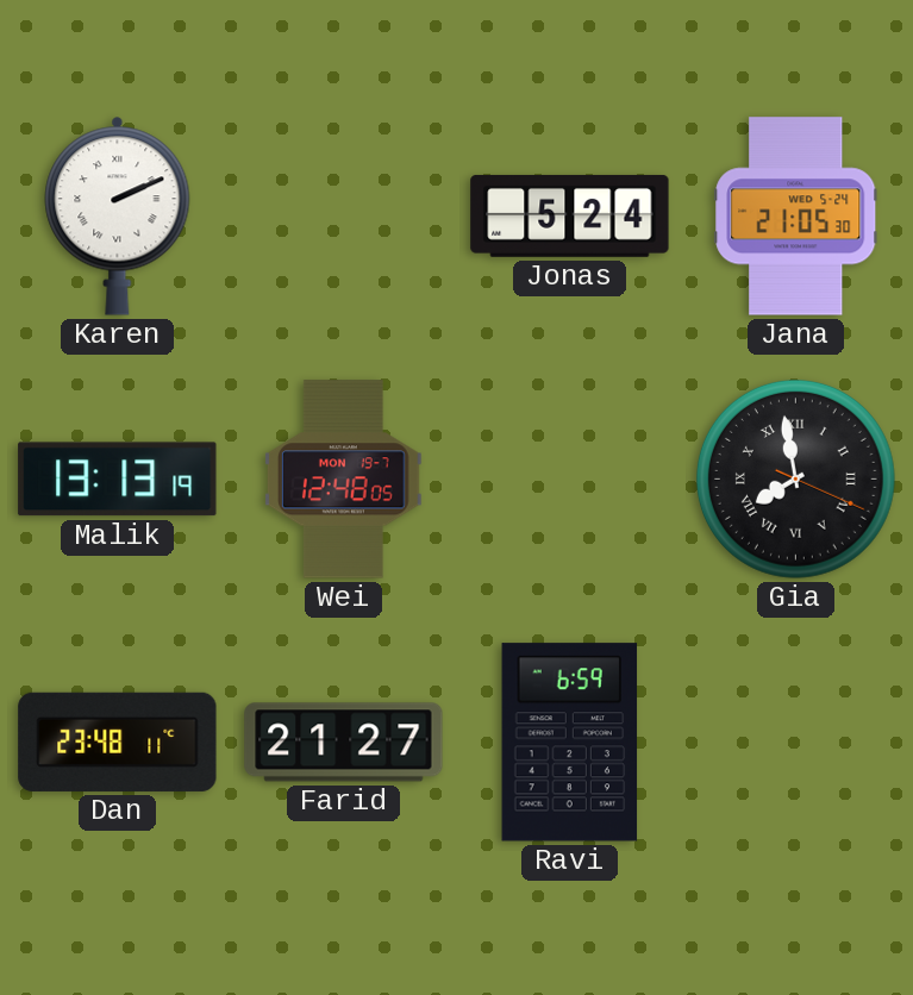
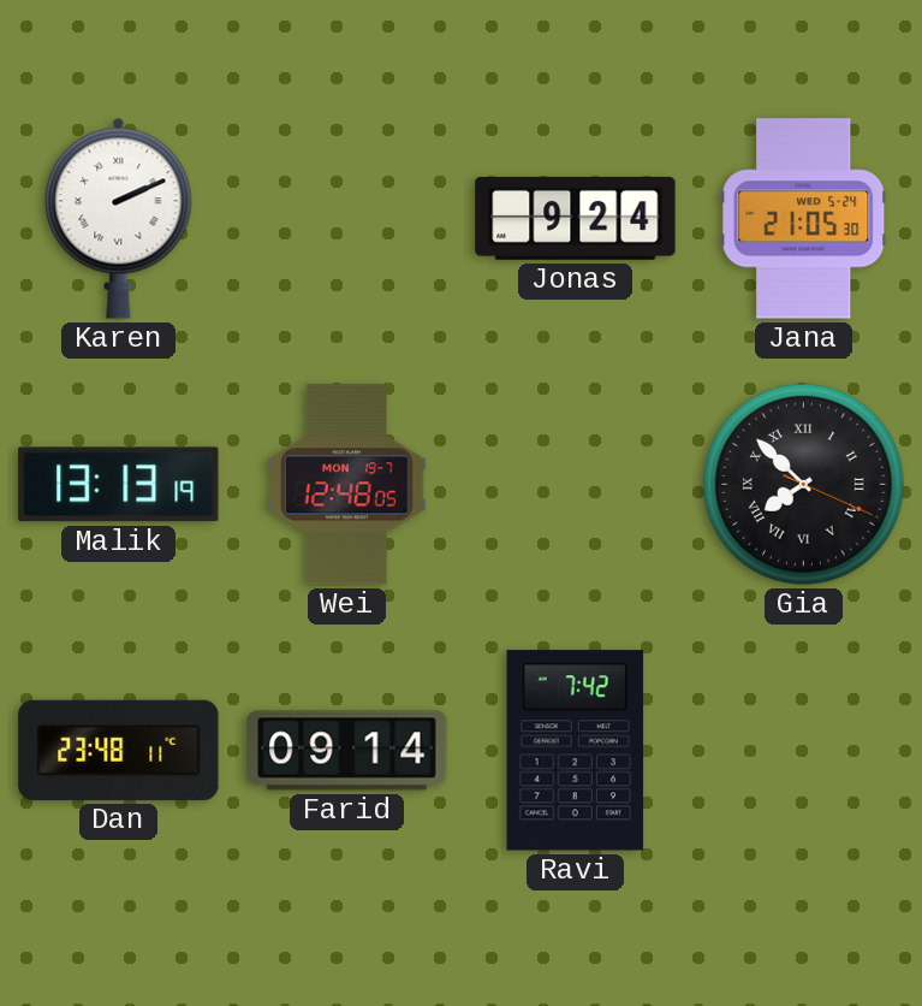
Jonas: 5:24 -> 9:24 (576, 218)
Gia: 7:58 -> 7:52 (803, 484)
Farid: 21:27 -> 09:14 (347, 751)
Ravi: 6:59 -> 7:42 (576, 751)
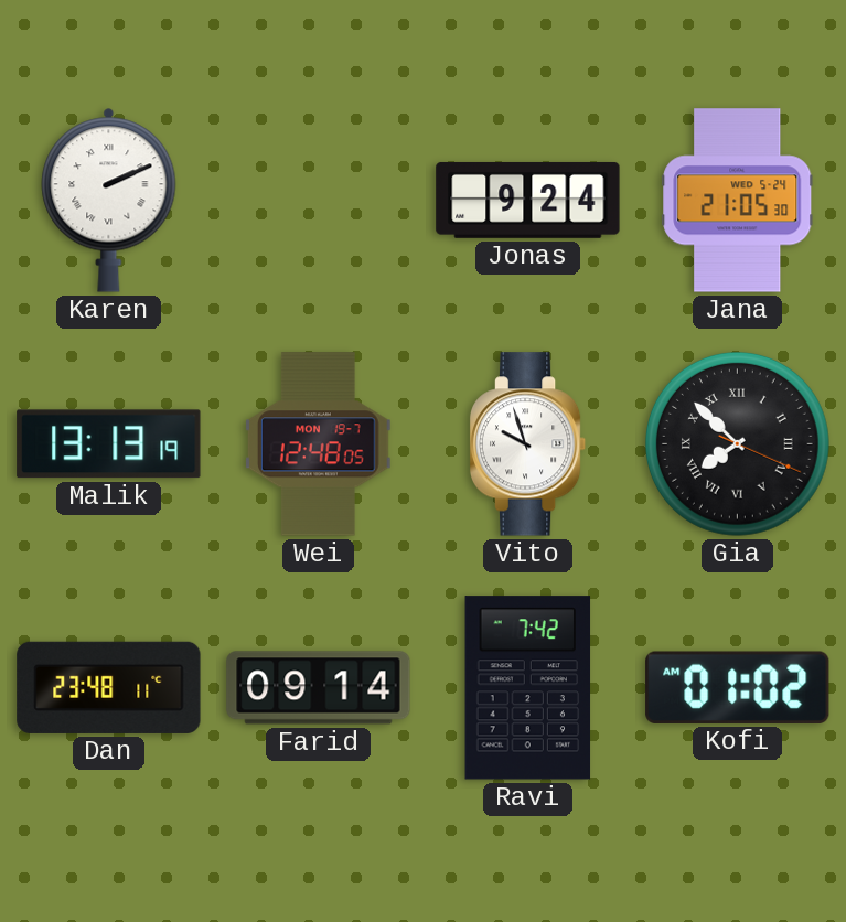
Vito: none -> 9:57 (528, 444)
Kofi: none -> 01:02 (738, 687)
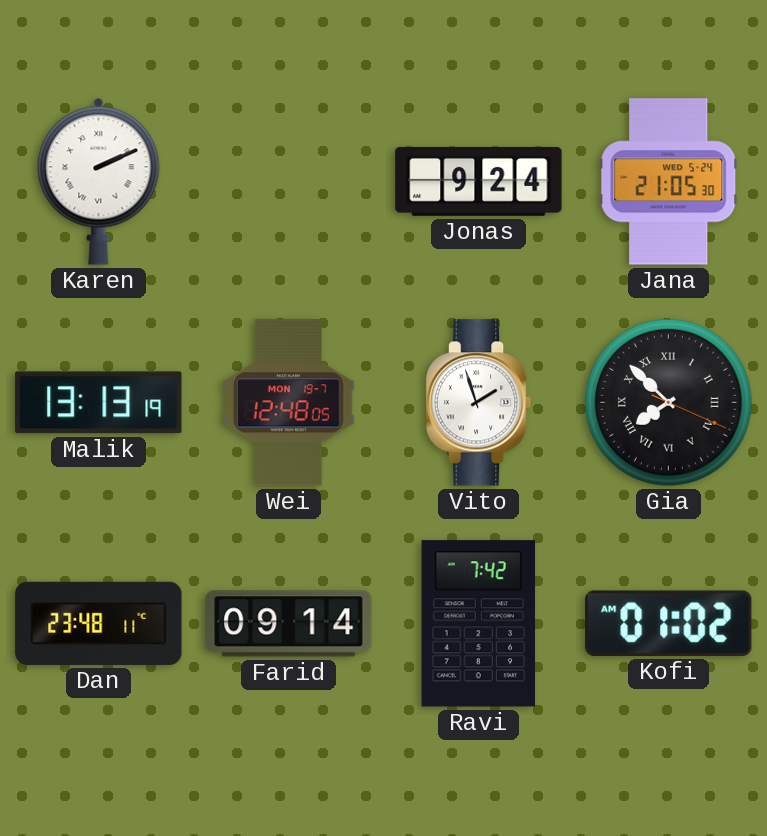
Vito: 9:57 -> 1:57 (479, 403)
